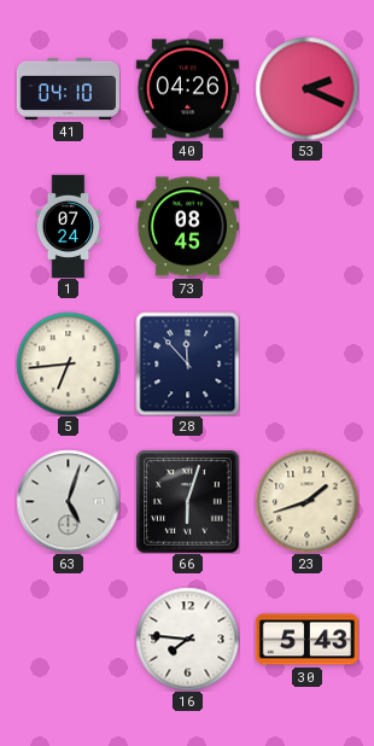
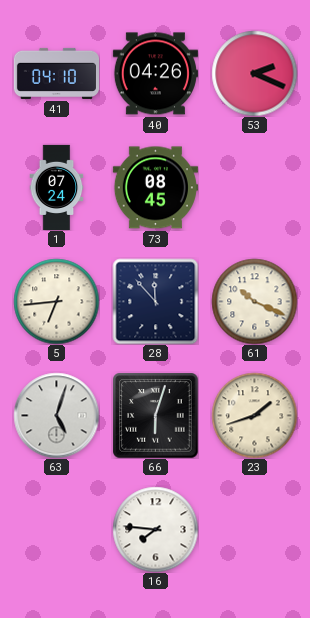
61: none -> 10:19 (254, 301)
30: 5:43 -> none (306, 640)
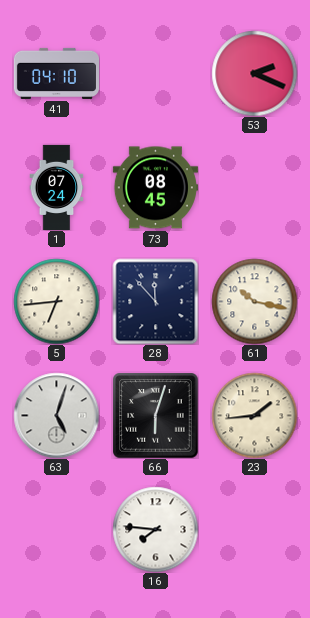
40: 04:26 -> none (155, 74)
61: 10:19 -> 10:17 (254, 301)
23: 1:42 -> 1:44 (254, 415)
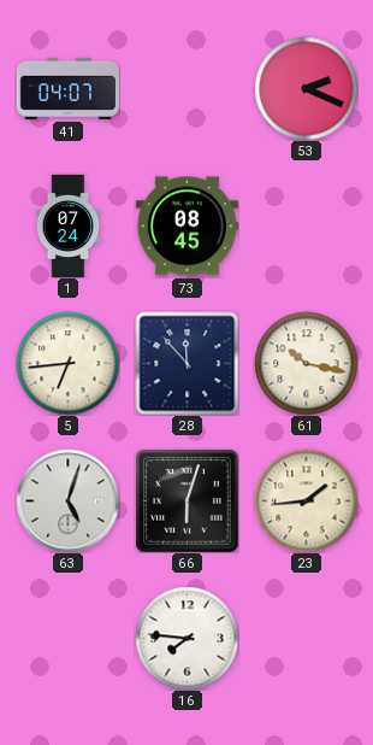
41: 04:10 -> 04:07 (67, 88)
